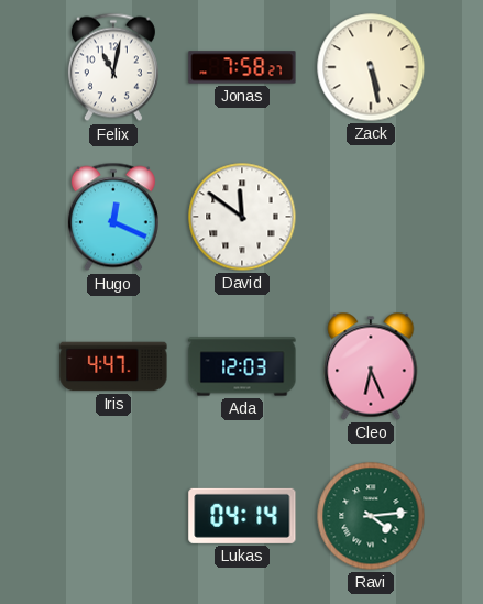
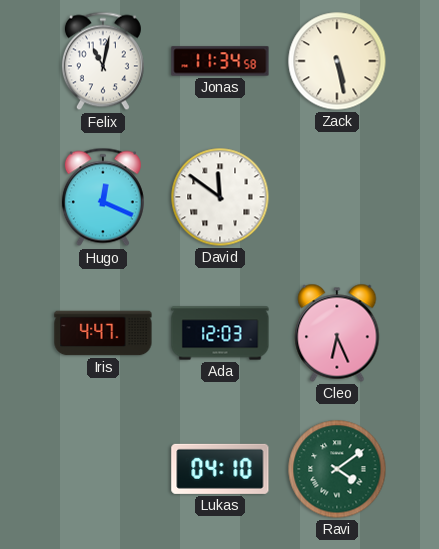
Jonas: 7:58 -> 11:34 (220, 61)
Lukas: 04:14 -> 04:10 (220, 469)
Ravi: 4:14 -> 4:09 (337, 469)
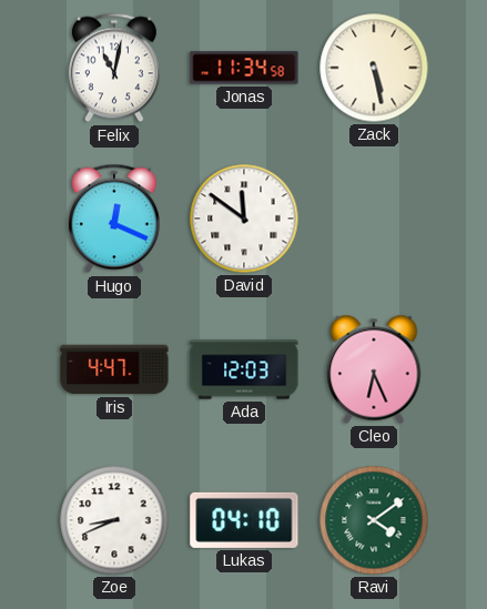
Zoe: none -> 8:41 (114, 520)
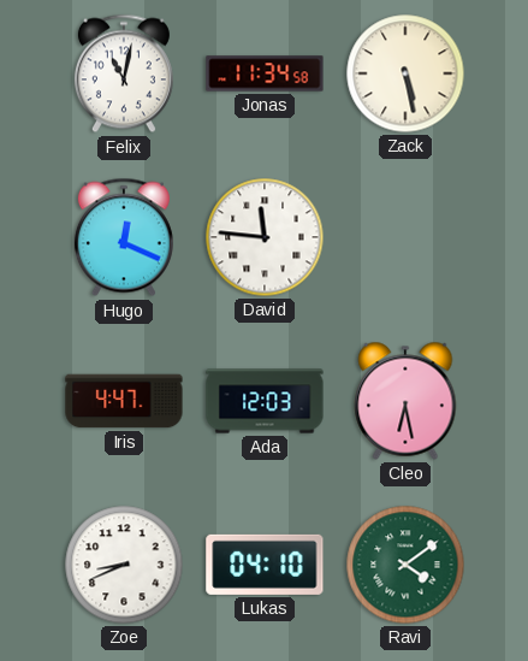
David: 11:51 -> 11:46 (265, 237)
Cleo: 6:26 -> 6:28 (405, 401)
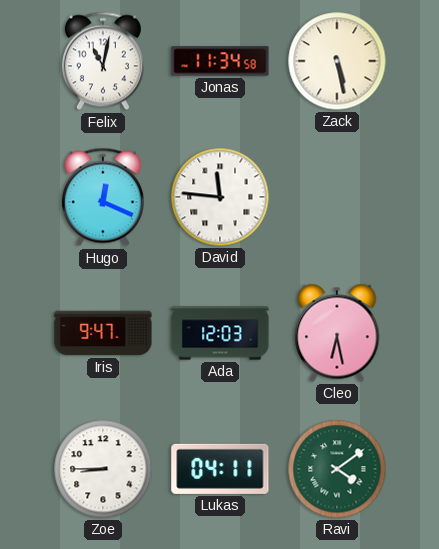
Iris: 4:47 -> 9:47 (103, 333)
Zoe: 8:41 -> 8:45 (103, 469)
Lukas: 04:10 -> 04:11 (220, 469)
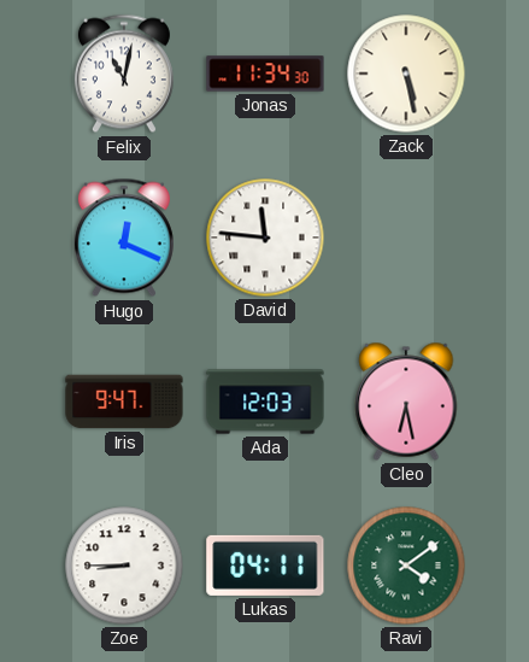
Jonas: 11:34:58 -> 11:34:30 (265, 74)
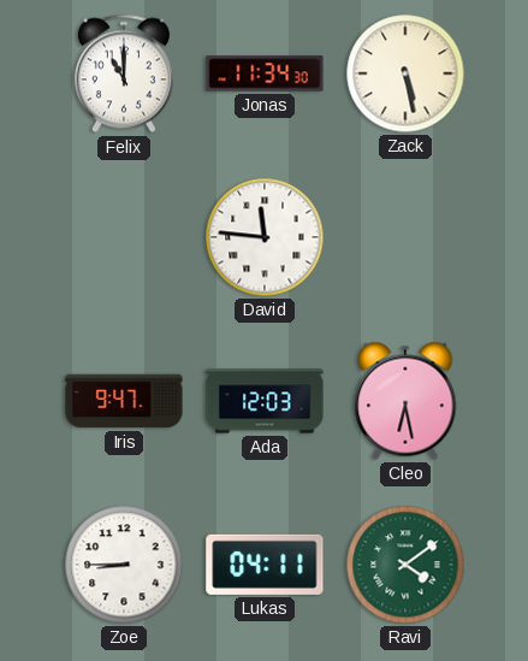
Felix: 11:02 -> 11:00 (124, 73)
Hugo: 12:19 -> none (124, 238)
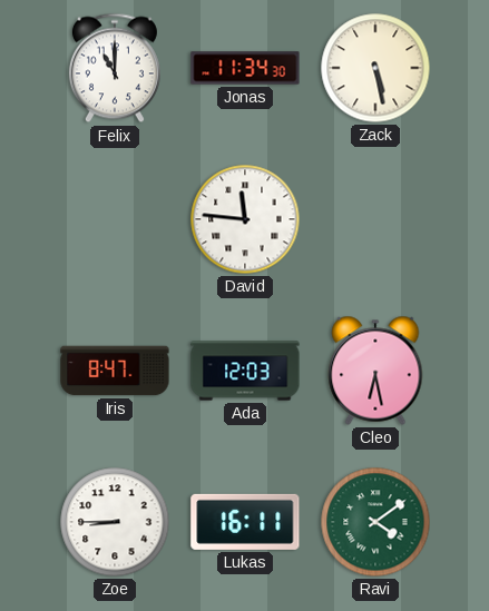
Iris: 9:47 -> 8:47 (115, 371)
Lukas: 04:11 -> 16:11 (245, 522)
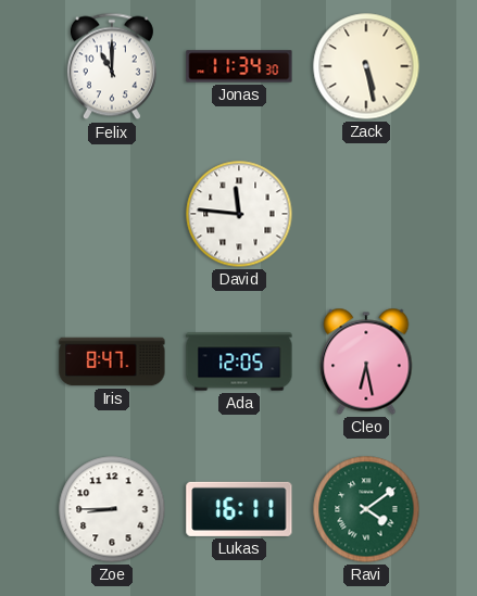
Ada: 12:03 -> 12:05 (239, 362)
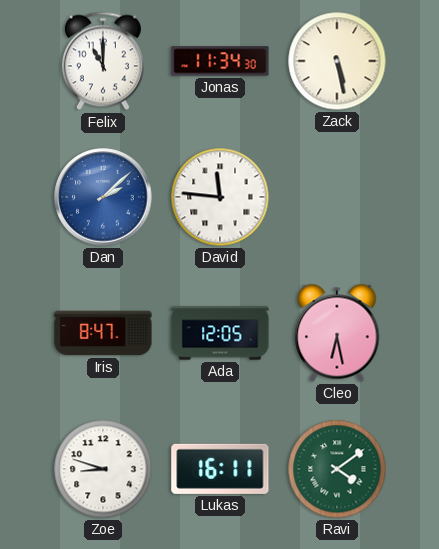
Dan: none -> 2:08 (103, 197)
Zoe: 8:45 -> 8:48 (103, 469)
